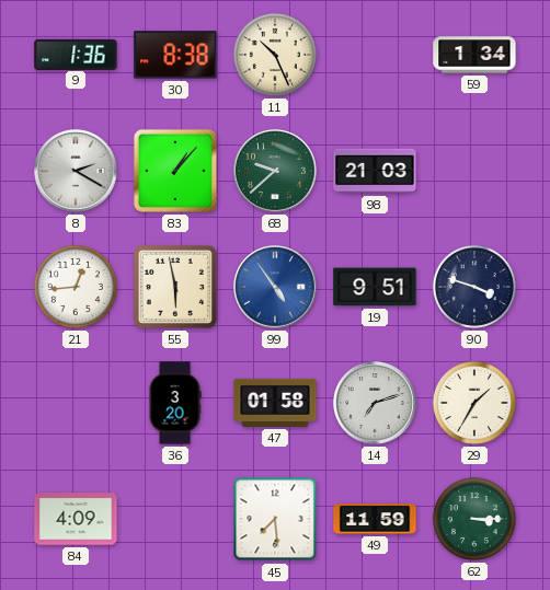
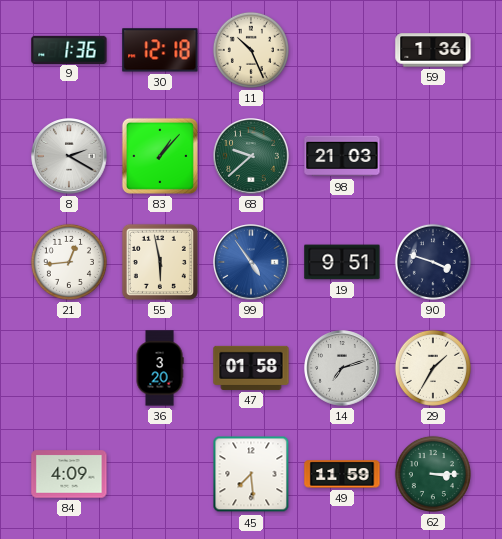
30: 8:38 -> 12:18 (160, 50)
59: 1:34 -> 1:36 (433, 50)
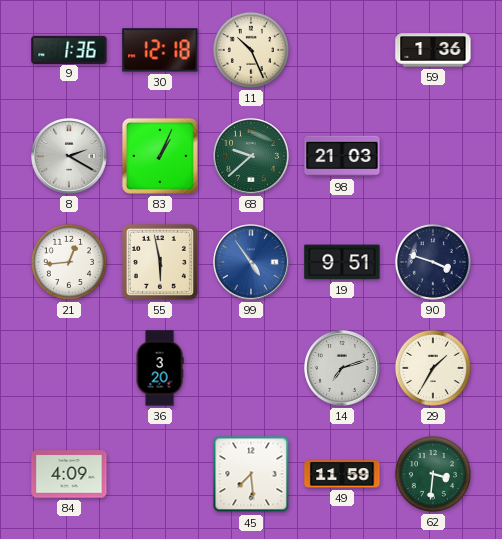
83: 1:07 -> 1:04 (160, 156)
47: 01:58 -> none (251, 368)
62: 3:15 -> 3:31 (433, 474)
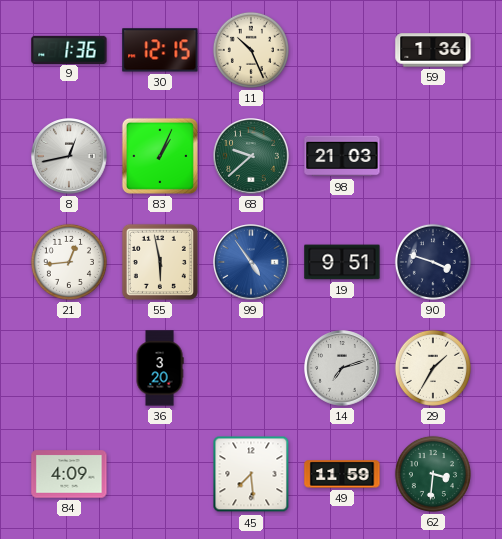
30: 12:18 -> 12:15 (160, 50)
8: 2:20 -> 12:43 (69, 156)
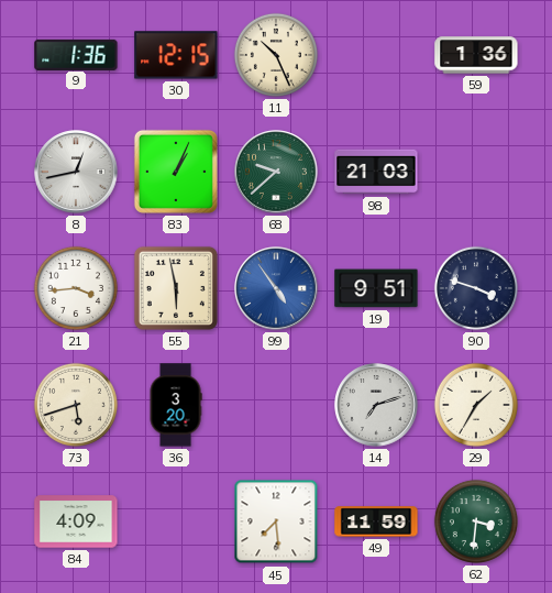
21: 12:44 -> 3:44 (76, 288)
73: none -> 5:42 (76, 405)
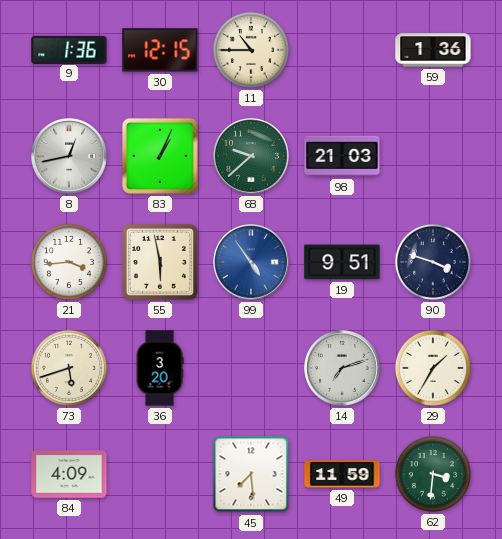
11: 10:26 -> 10:45 (251, 50)
